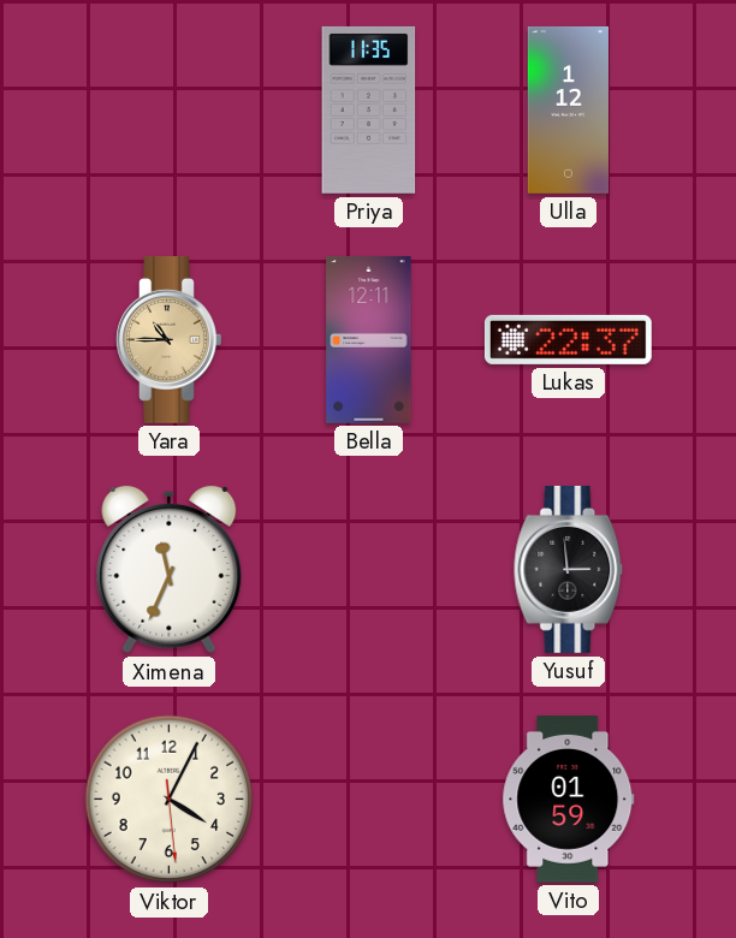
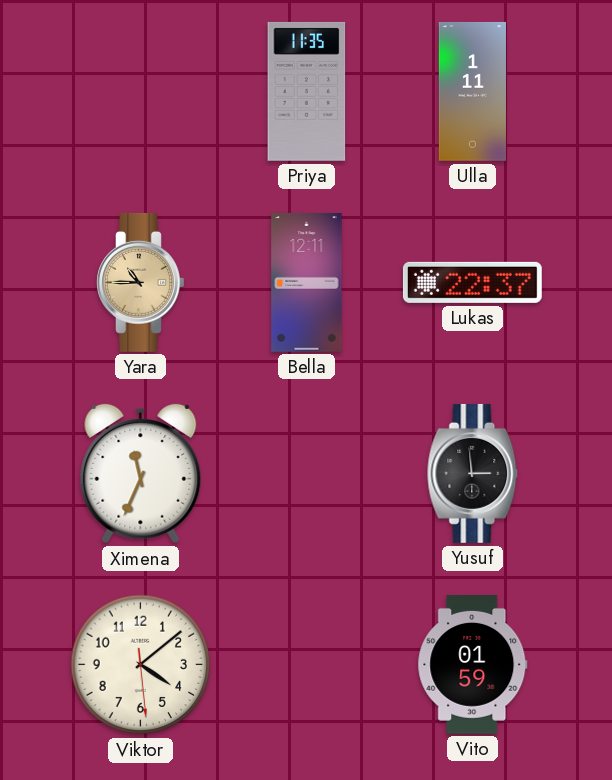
Ulla: 1:12 -> 1:11 (472, 91)
Viktor: 4:04 -> 4:08 (141, 665)
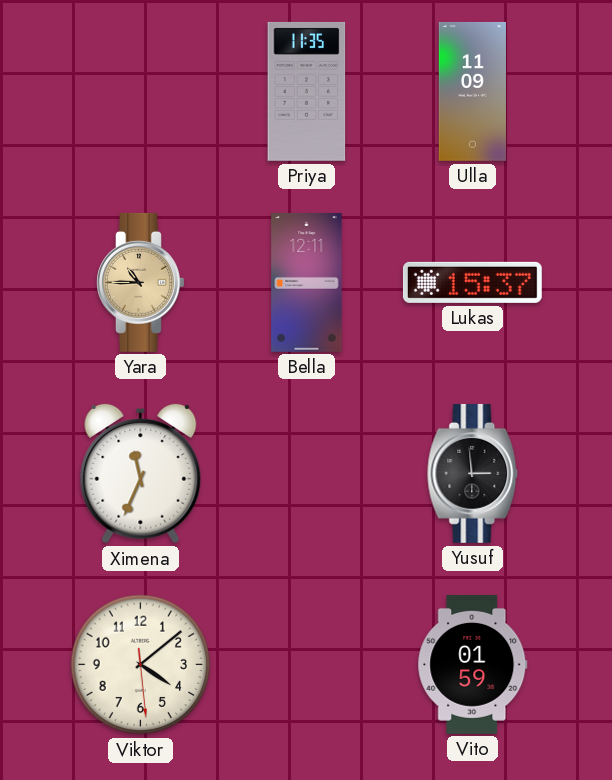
Ulla: 1:11 -> 11:09 (472, 91)
Lukas: 22:37 -> 15:37 (472, 282)
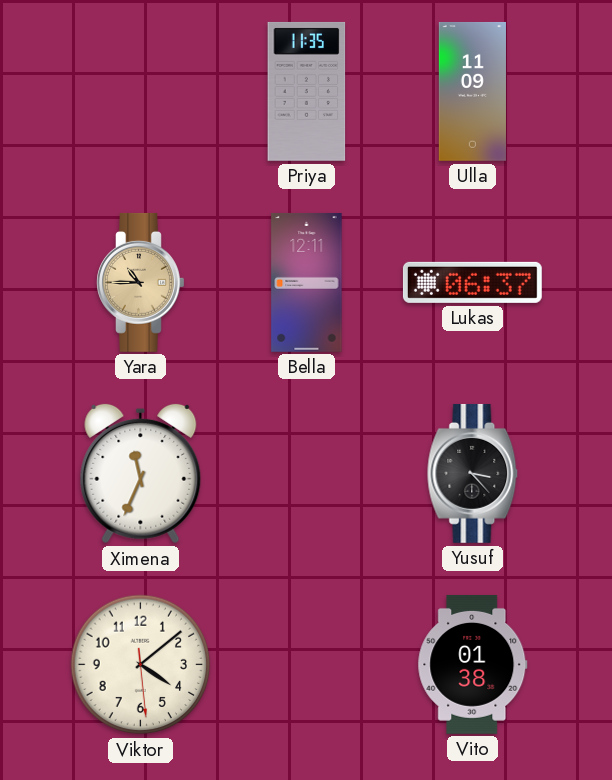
Lukas: 15:37 -> 06:37 (472, 282)
Yusuf: 2:59 -> 3:23 (473, 473)
Vito: 01:59 -> 01:38 (473, 664)
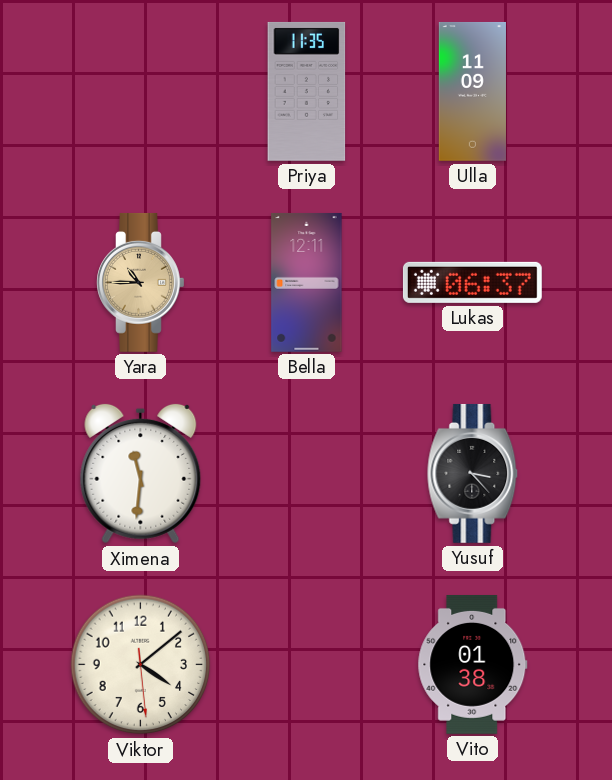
Ximena: 11:34 -> 11:31 (141, 474)
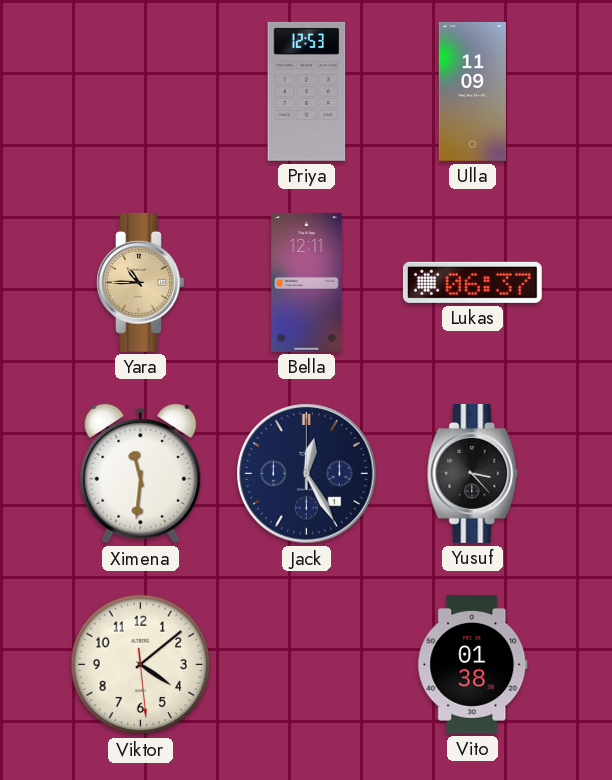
Priya: 11:35 -> 12:53 (307, 91)
Jack: none -> 12:25 (307, 474)
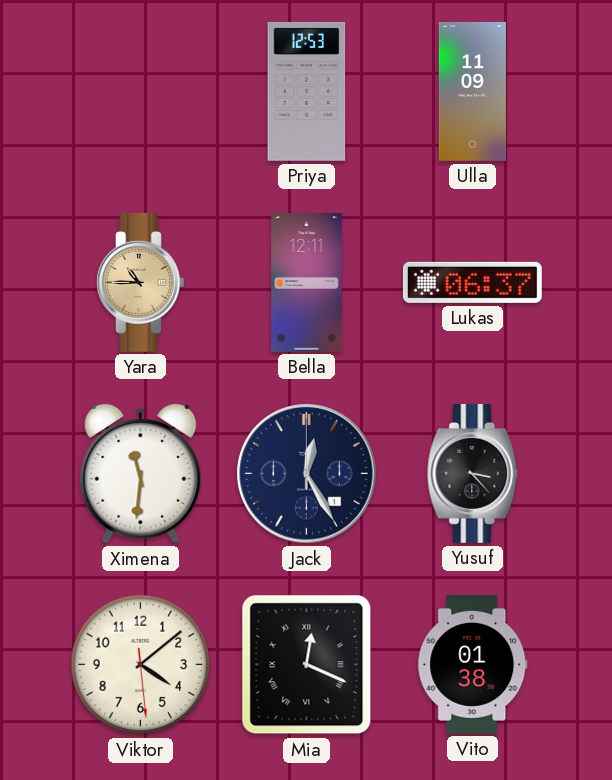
Mia: none -> 12:19 (307, 665)
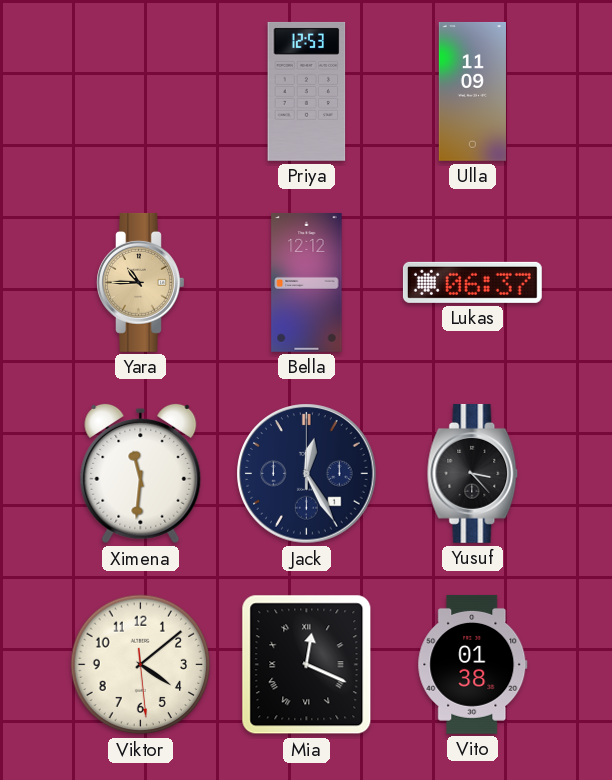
Bella: 12:11 -> 12:12 (307, 282)
